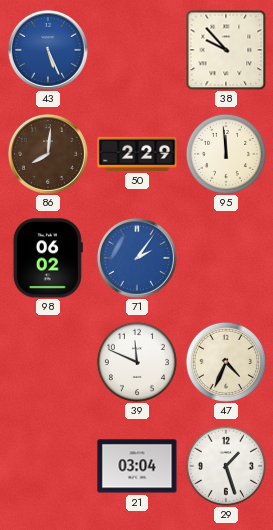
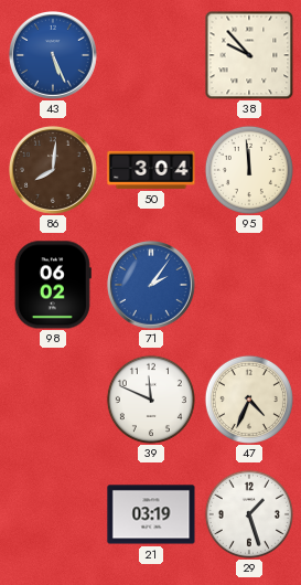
50: 2:29 -> 3:04 (151, 170)
21: 03:04 -> 03:19 (151, 514)
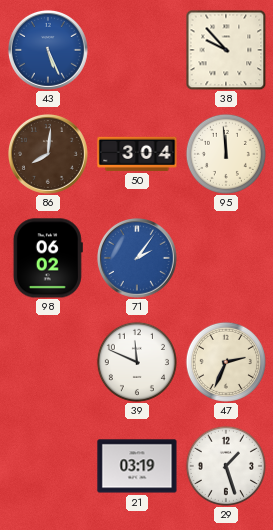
47: 4:34 -> 2:34 (226, 362)
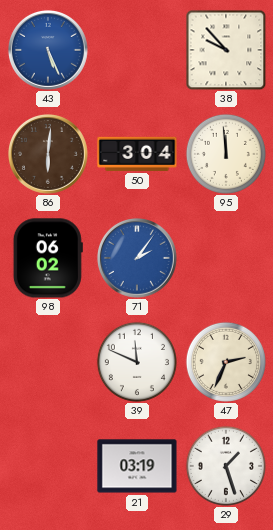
86: 8:01 -> 6:01 (48, 154)
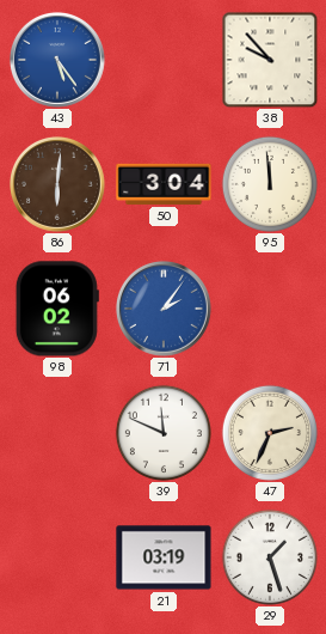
43: 5:26 -> 5:24 (57, 60)
